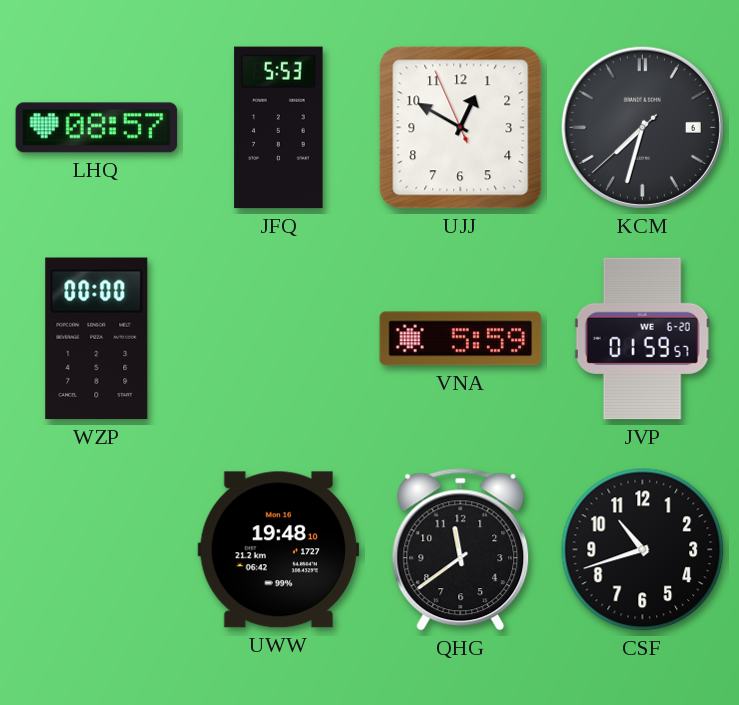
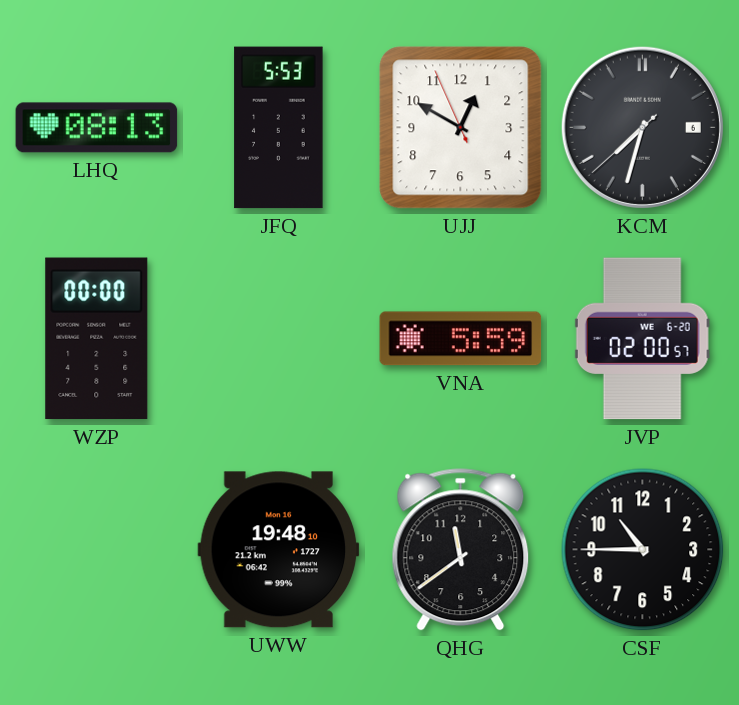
LHQ: 08:57 -> 08:13 (97, 128)
JVP: 01:59 -> 02:00 (642, 339)
CSF: 10:42 -> 10:45 (643, 550)
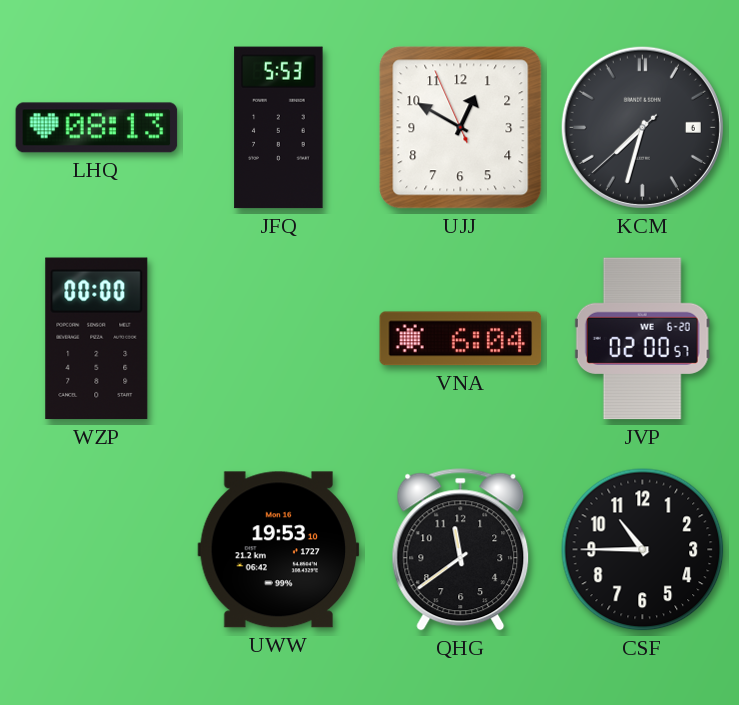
VNA: 5:59 -> 6:04 (461, 339)
UWW: 19:48 -> 19:53 (279, 550)
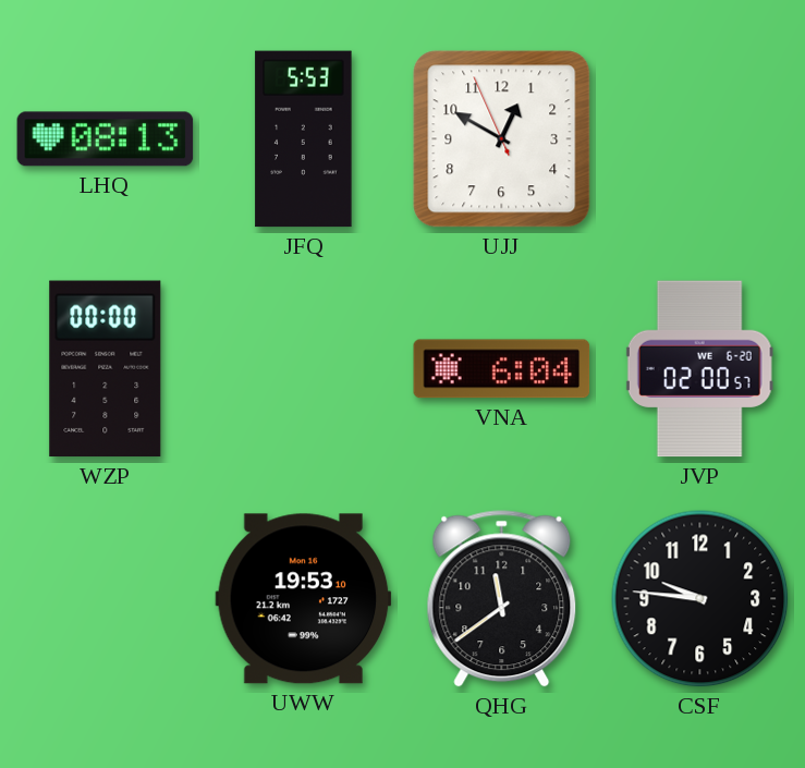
KCM: 7:32 -> none (642, 127)
CSF: 10:45 -> 9:46 (700, 599)
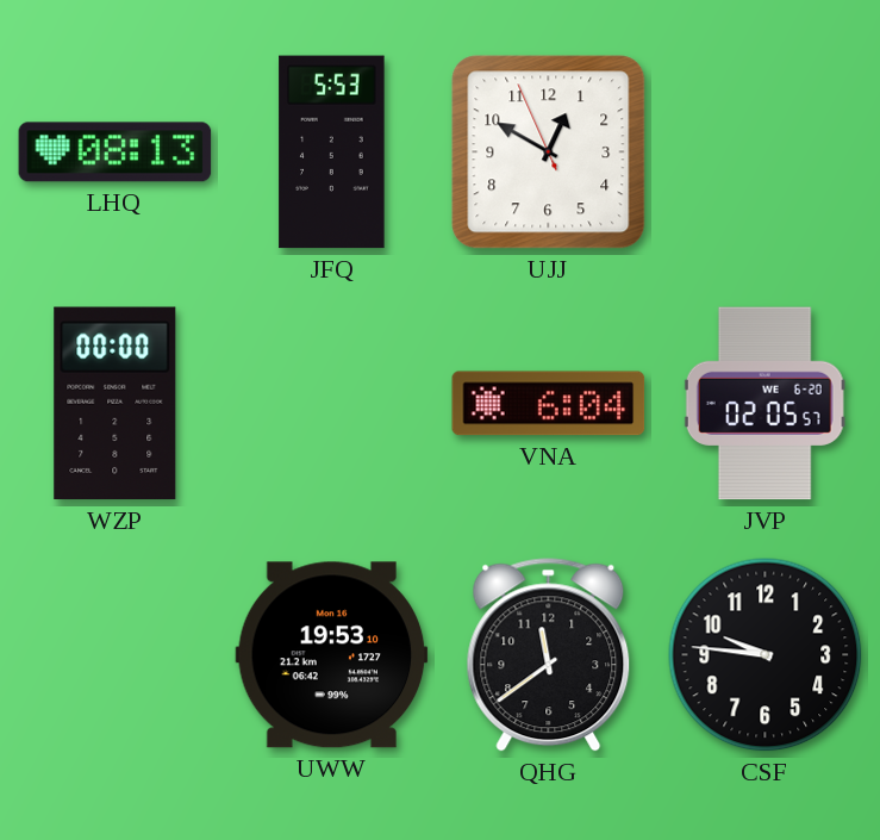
JVP: 02:00 -> 02:05 (764, 404)
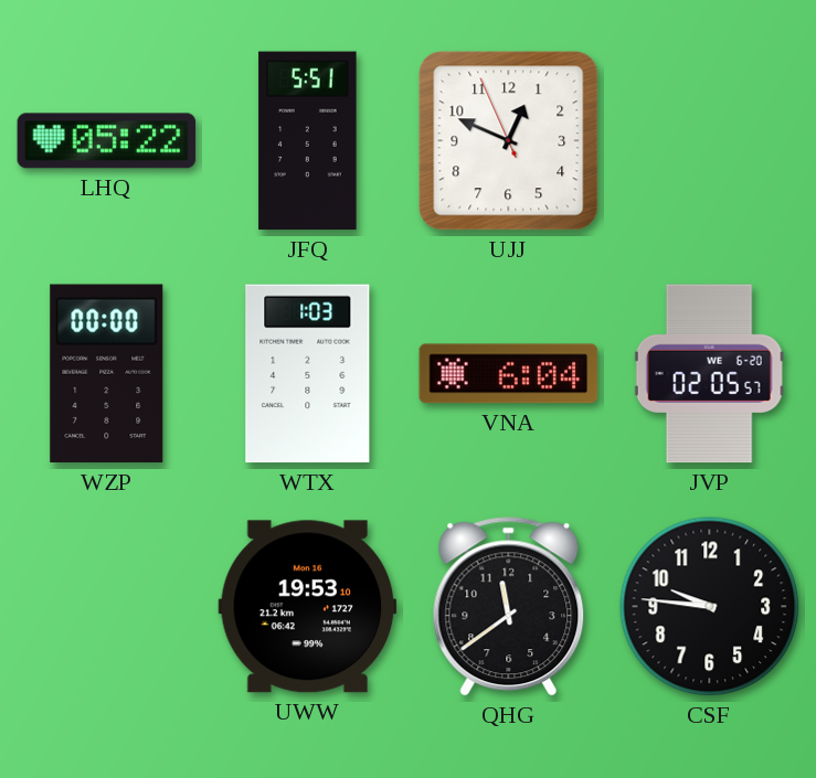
LHQ: 08:13 -> 05:22 (107, 141)
JFQ: 5:53 -> 5:51 (308, 141)
UJJ: 12:49 -> 12:48 (509, 141)
WTX: none -> 1:03 (308, 374)
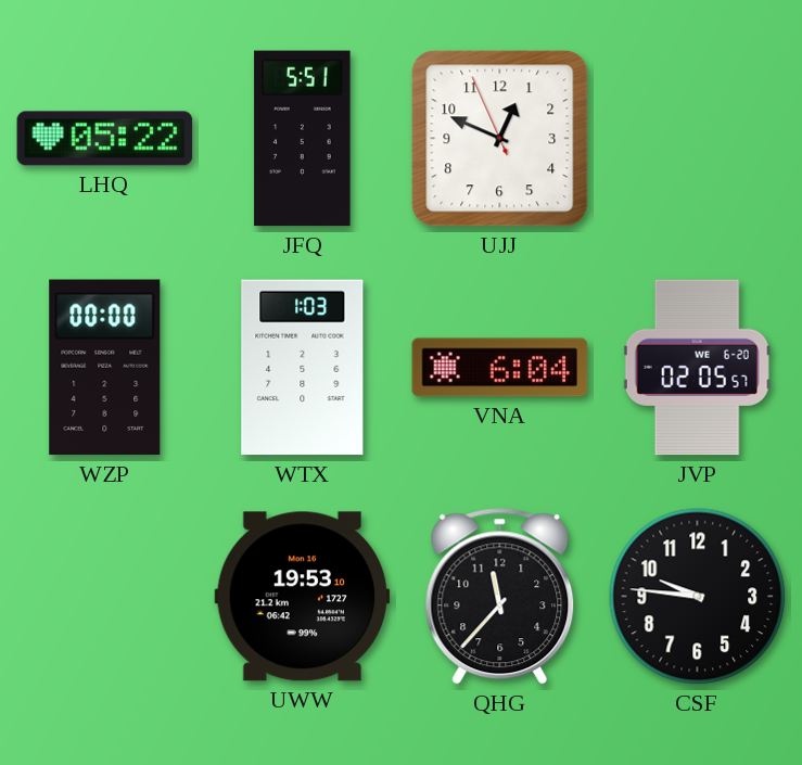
QHG: 11:39 -> 11:37 (500, 597)
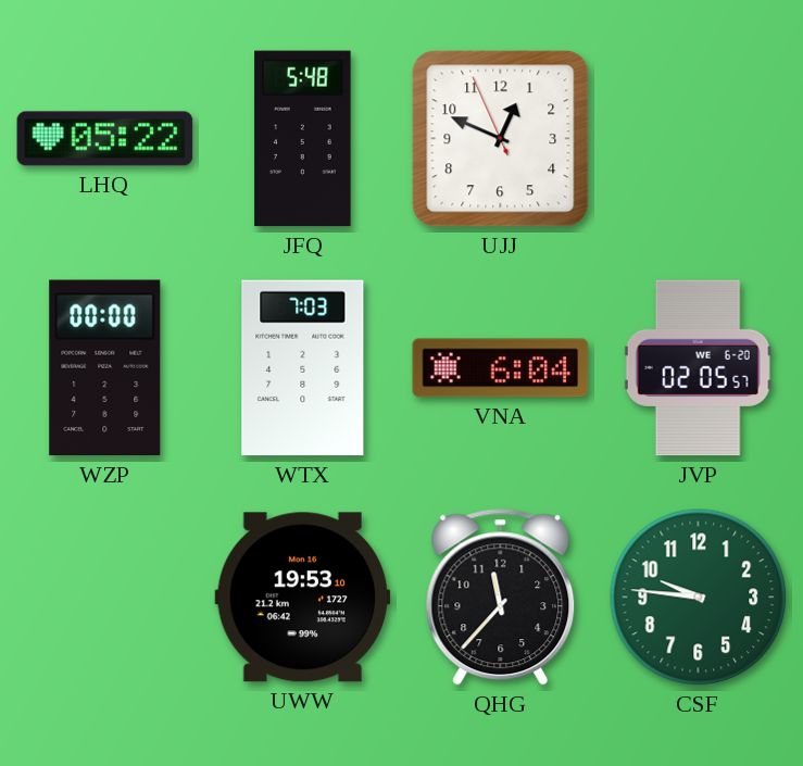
JFQ: 5:51 -> 5:48 (303, 139)
WTX: 1:03 -> 7:03 (303, 368)
CSF dial: black -> green (699, 598)
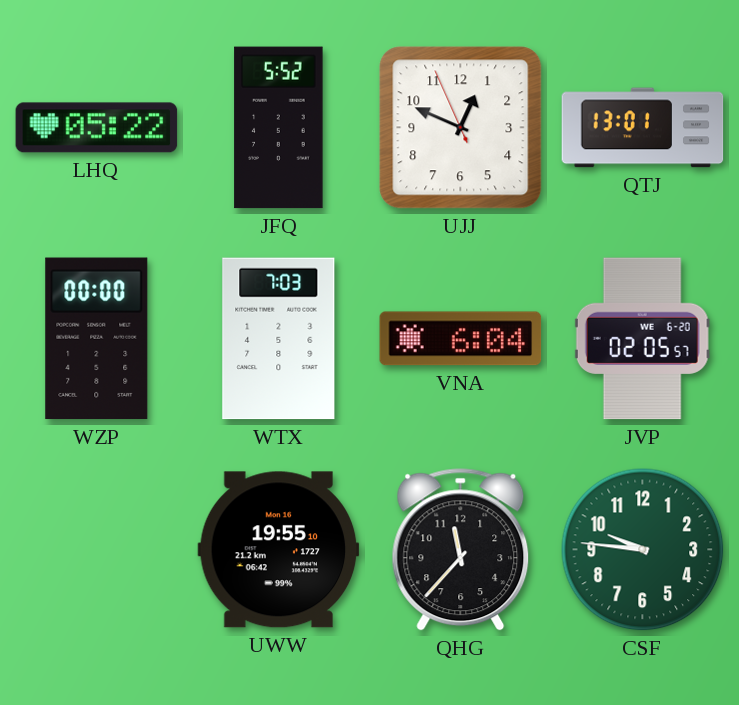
JFQ: 5:48 -> 5:52 (279, 128)
QTJ: none -> 13:01 (643, 128)
UWW: 19:53 -> 19:55 (279, 550)
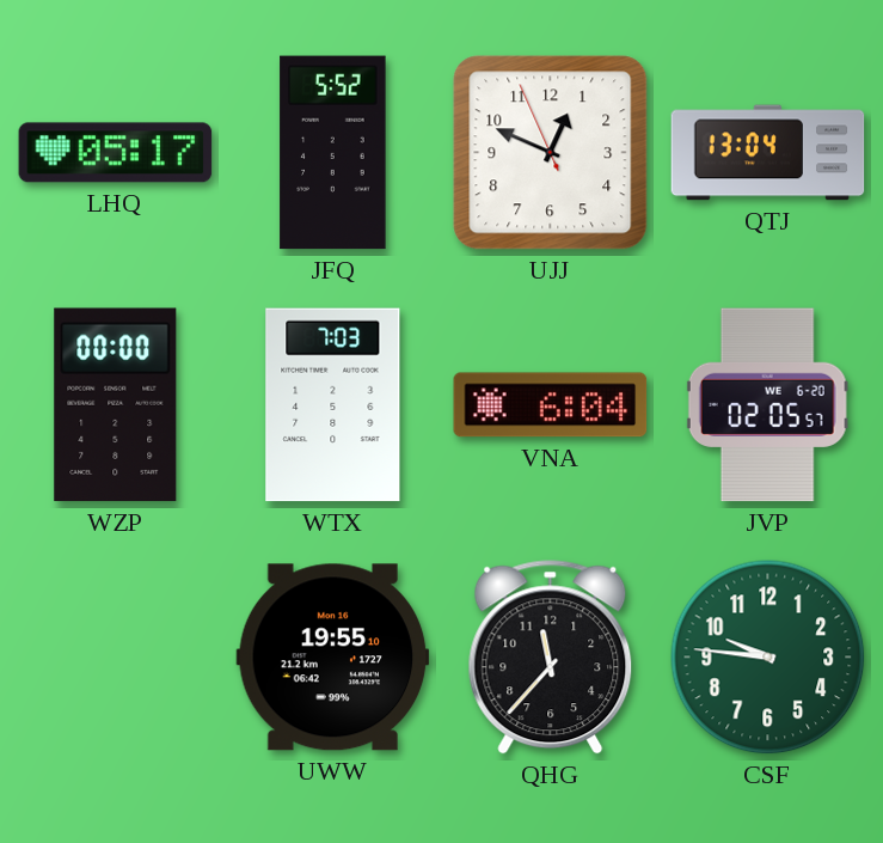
LHQ: 05:22 -> 05:17 (116, 153)
QTJ: 13:01 -> 13:04 (768, 153)
